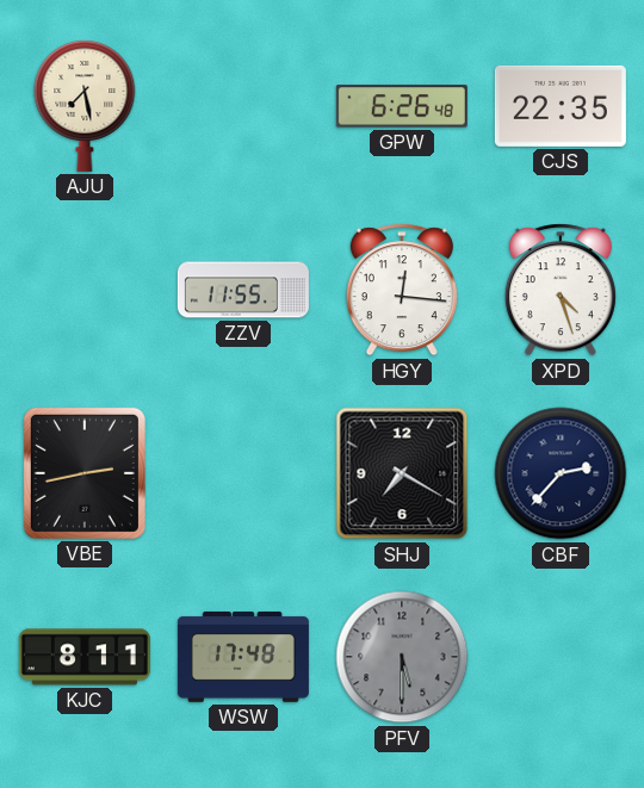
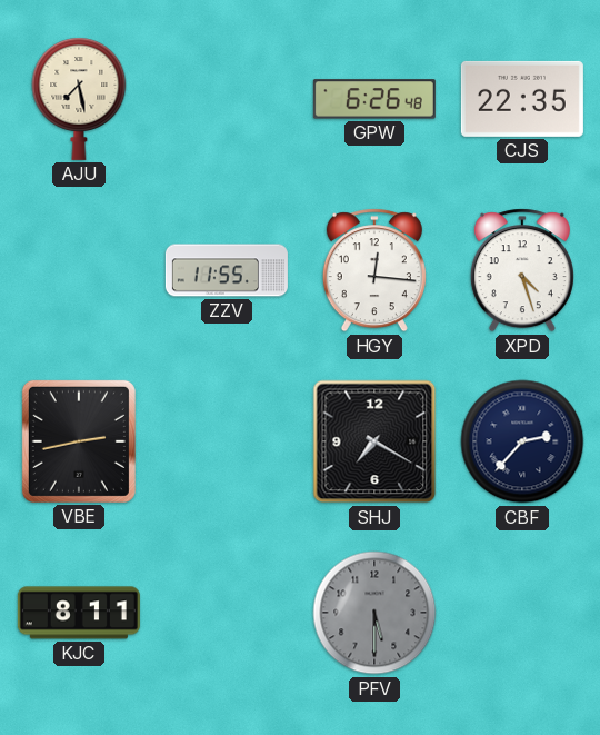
WSW: 17:48 -> none (243, 657)
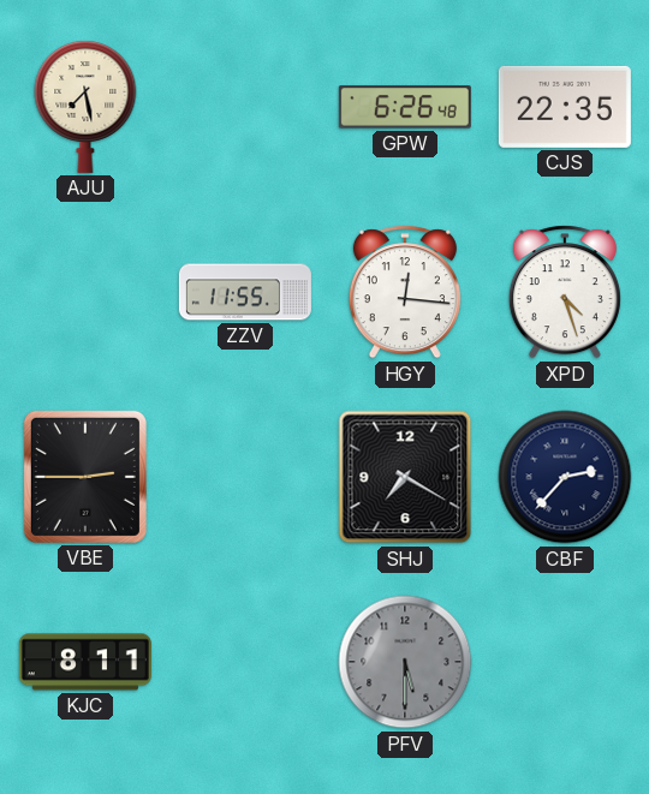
VBE: 2:43 -> 2:45 (85, 477)
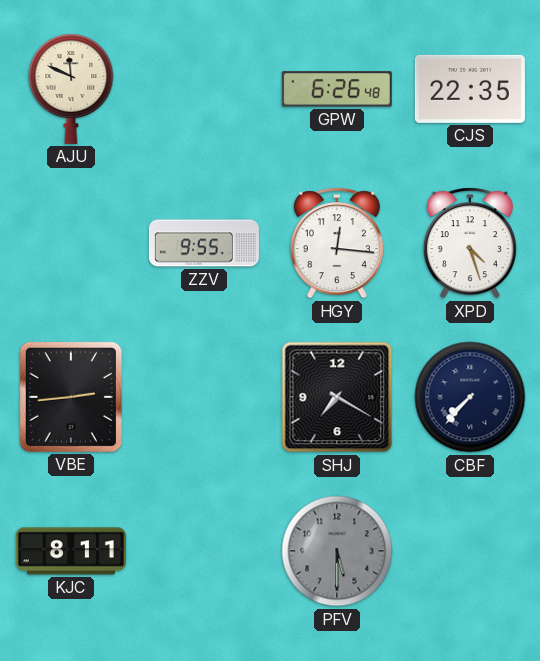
AJU: 7:28 -> 11:49 (71, 89)
ZZV: 11:55 -> 9:55 (204, 243)
VBE: 2:45 -> 2:44 (71, 397)
CBF: 2:37 -> 7:37 (470, 397)
